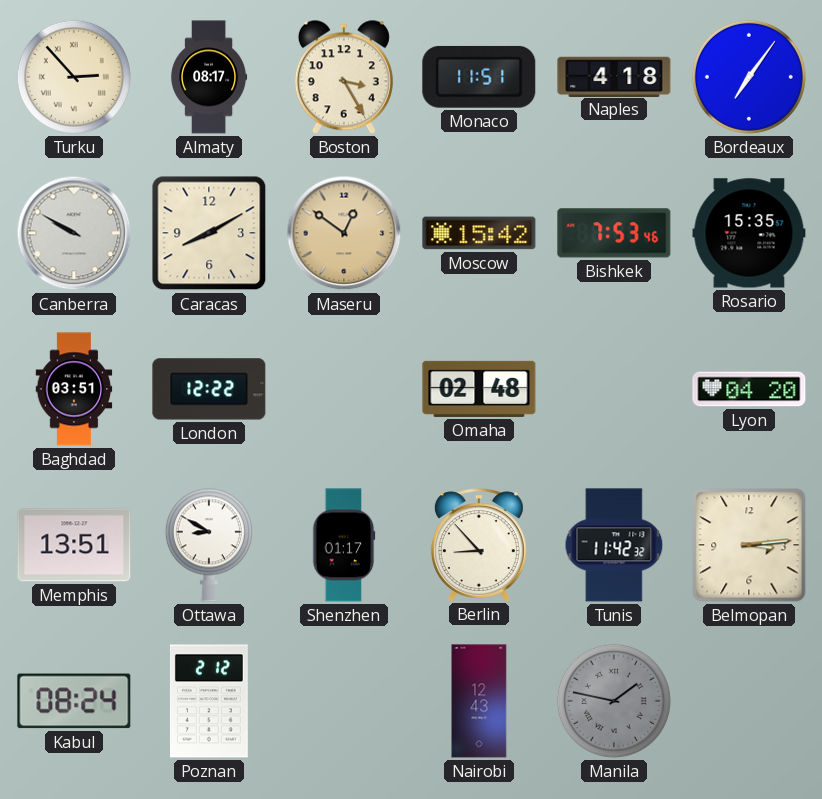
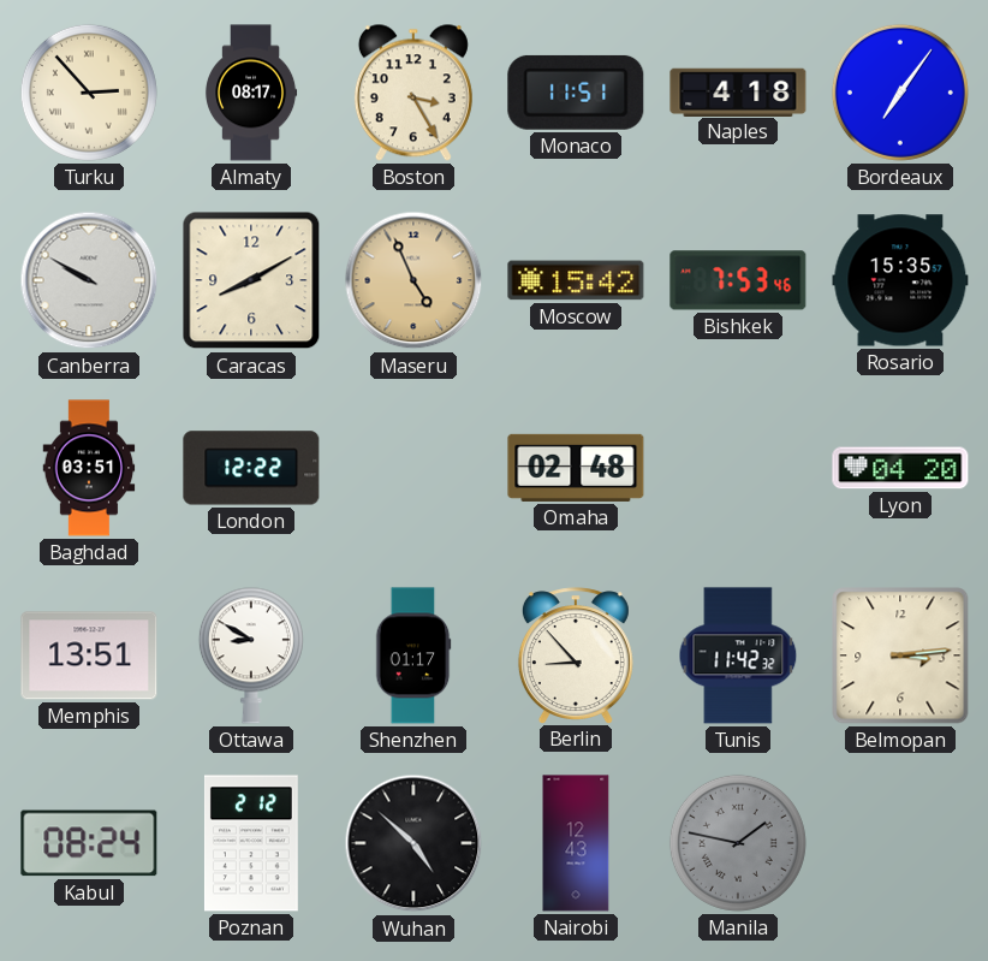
Maseru: 12:51 -> 4:56 (413, 280)
Wuhan: none -> 4:52 (413, 843)
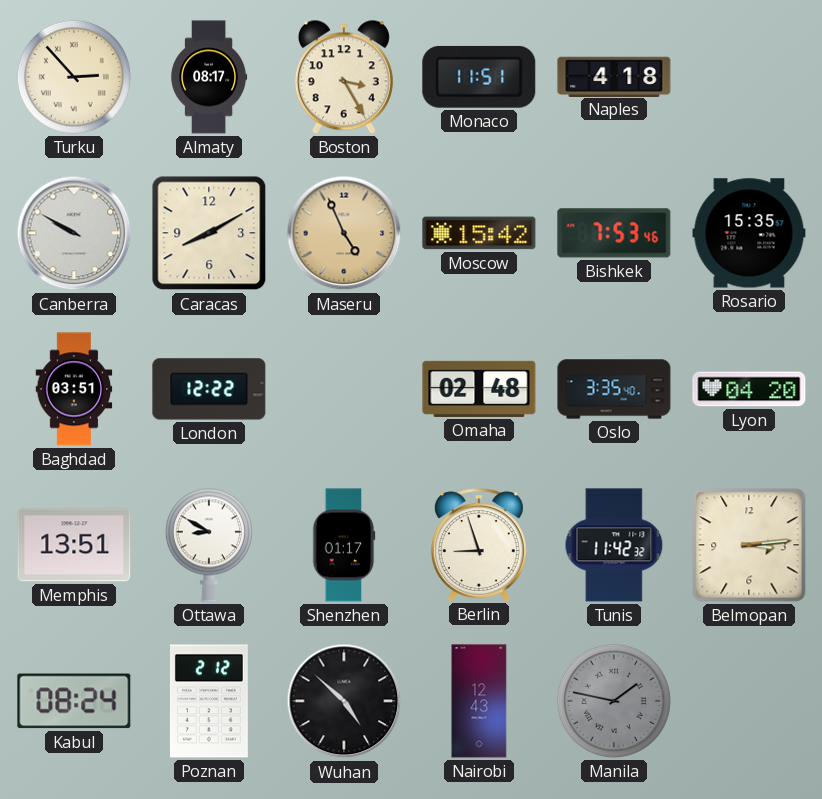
Bordeaux: 7:06 -> none (900, 93)
Oslo: none -> 3:35 (614, 389)
Berlin: 8:53 -> 8:57 (479, 545)
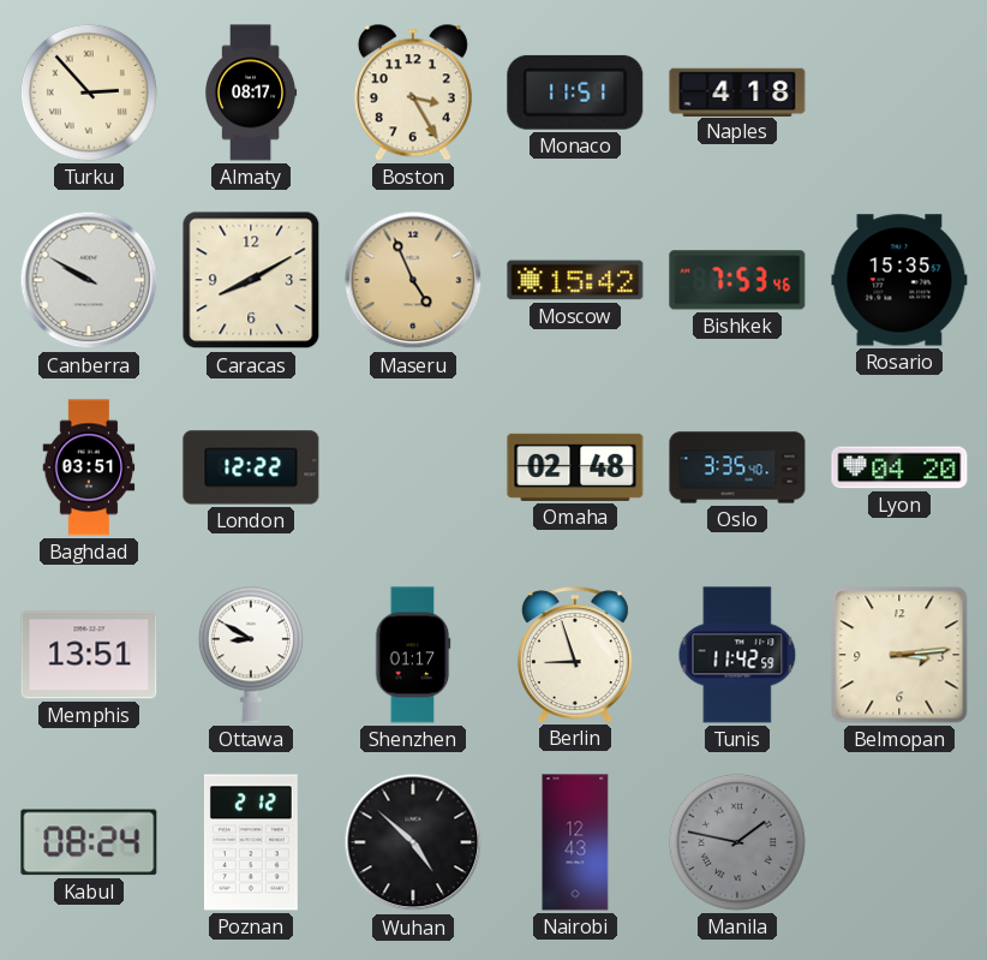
Tunis: 11:42:32 -> 11:42:59 (737, 655)
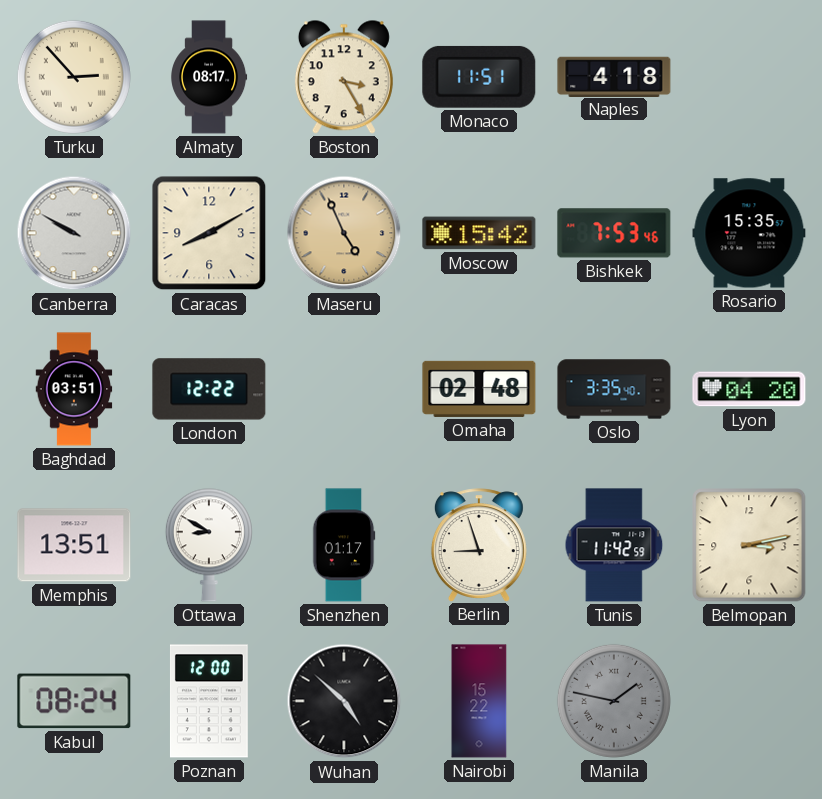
Belmopan: 3:14 -> 3:13 (749, 545)
Poznan: 2:12 -> 12:00 (209, 701)
Nairobi: 12:43 -> 15:22 (479, 701)
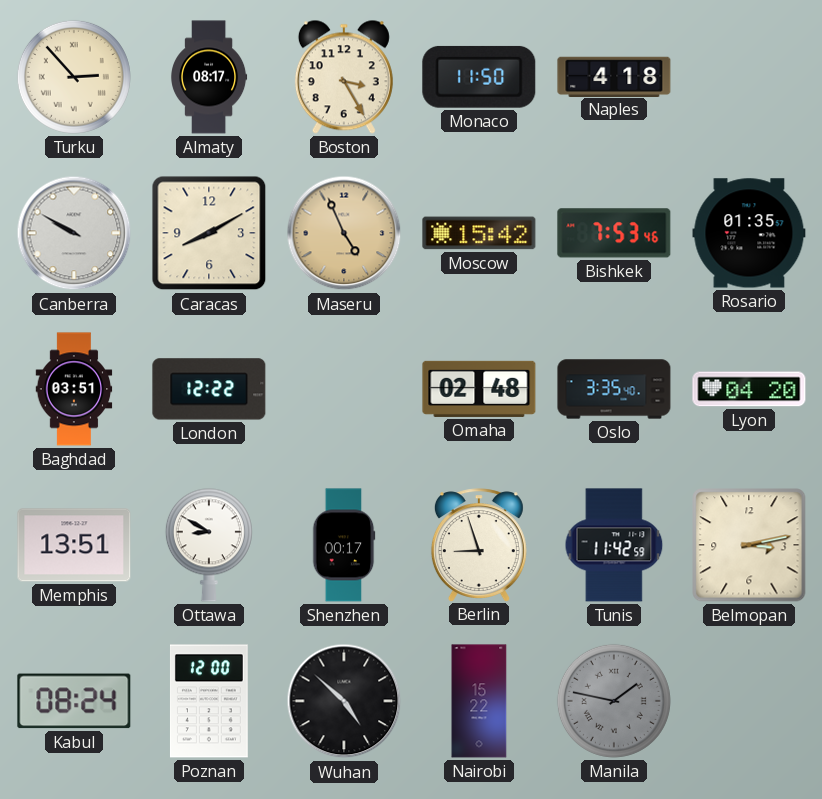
Monaco: 11:51 -> 11:50 (479, 77)
Rosario: 15:35 -> 01:35 (749, 233)
Shenzhen: 01:17 -> 00:17 (344, 545)
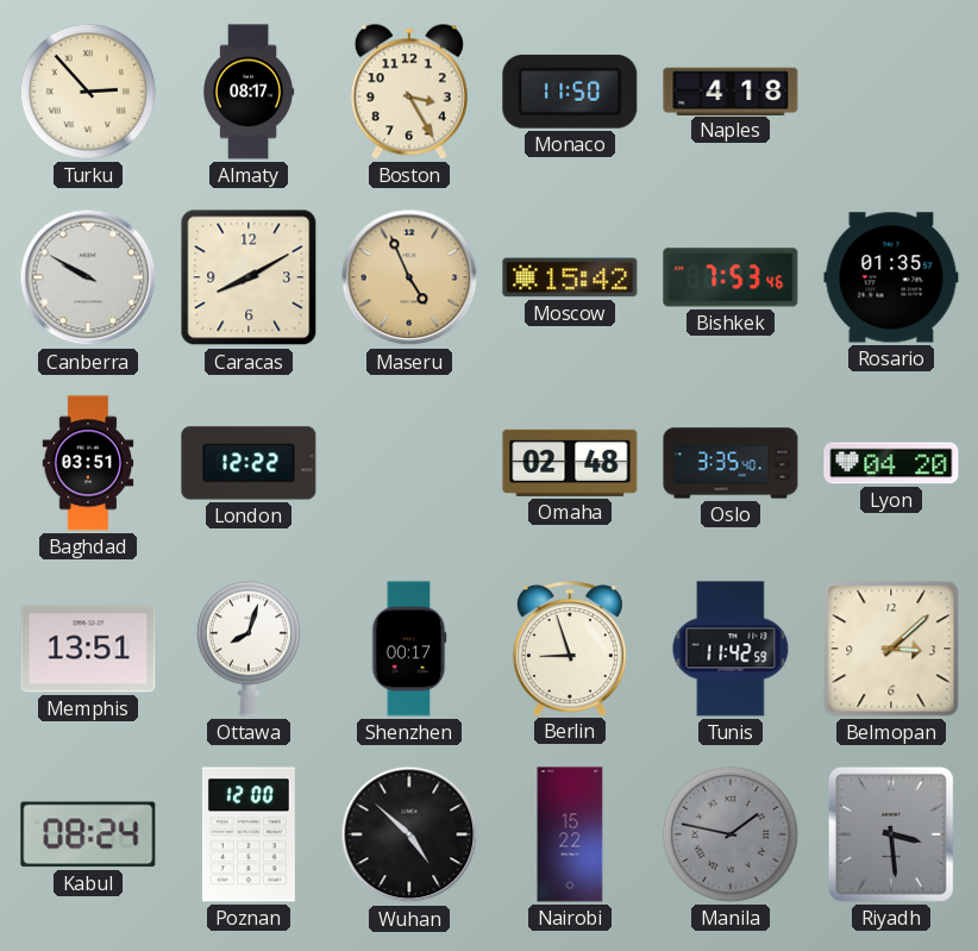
Ottawa: 8:50 -> 8:03 (249, 649)
Belmopan: 3:13 -> 3:08 (891, 649)
Riyadh: none -> 3:29 (891, 834)
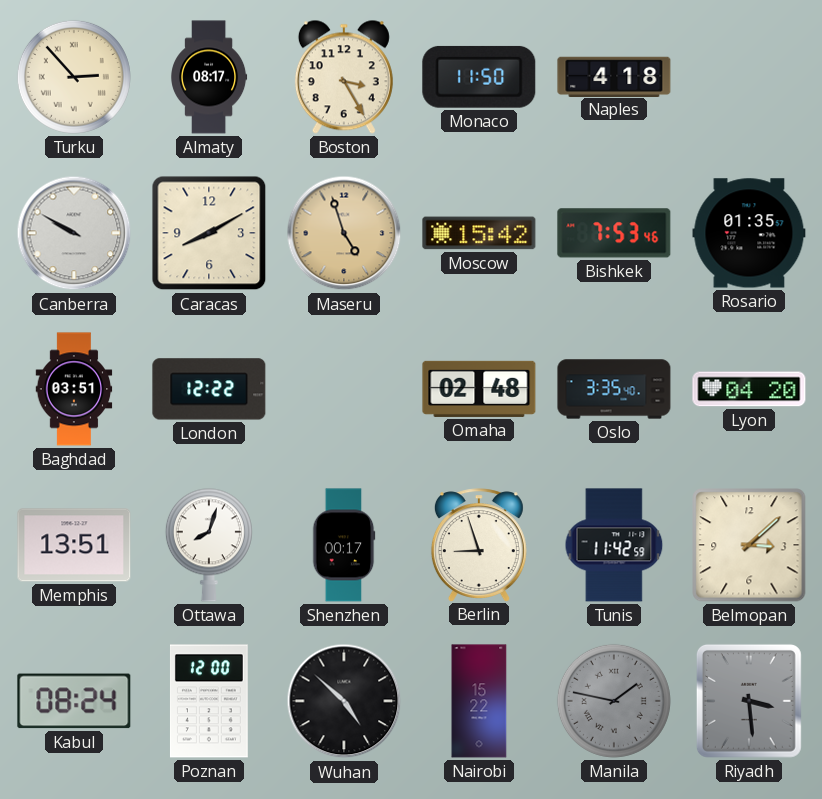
Maseru: 4:56 -> 4:57 (344, 233)
